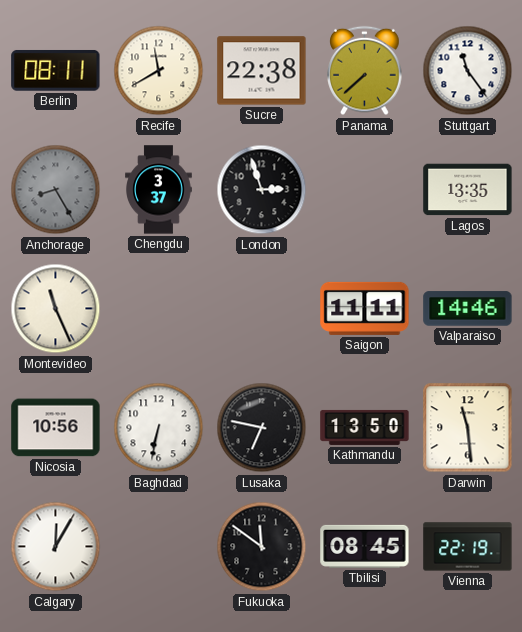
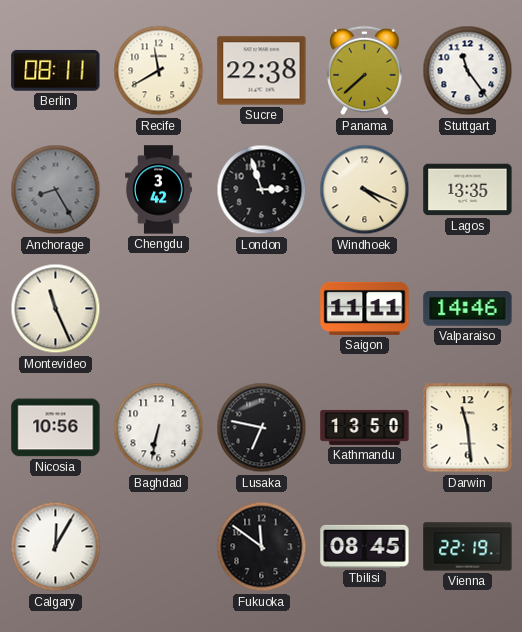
Chengdu: 3:37 -> 3:42 (159, 190)
Windhoek: none -> 4:19 (365, 190)
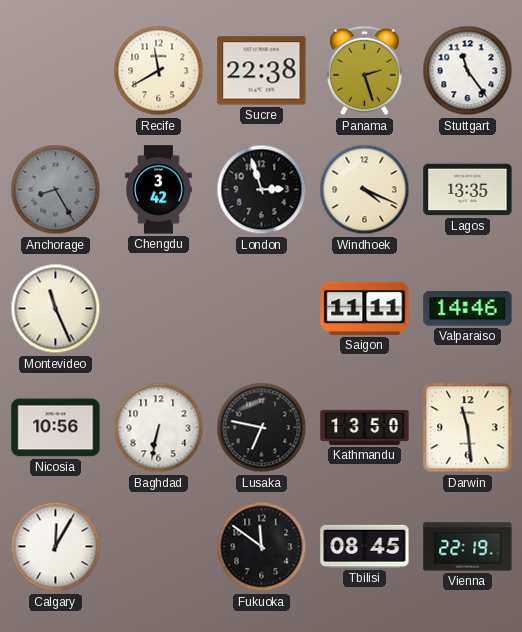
Berlin: 08:11 -> none (56, 70)
Panama: 7:38 -> 2:27 (365, 71)
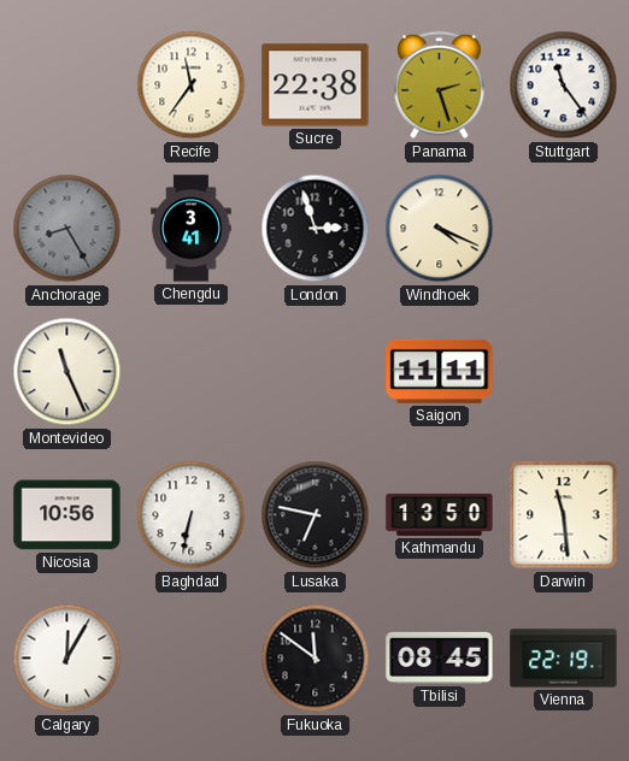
Recife: 11:40 -> 11:36 (192, 85)
Chengdu: 3:42 -> 3:41 (192, 229)
Lagos: 13:35 -> none (468, 190)
Valparaiso: 14:46 -> none (468, 309)
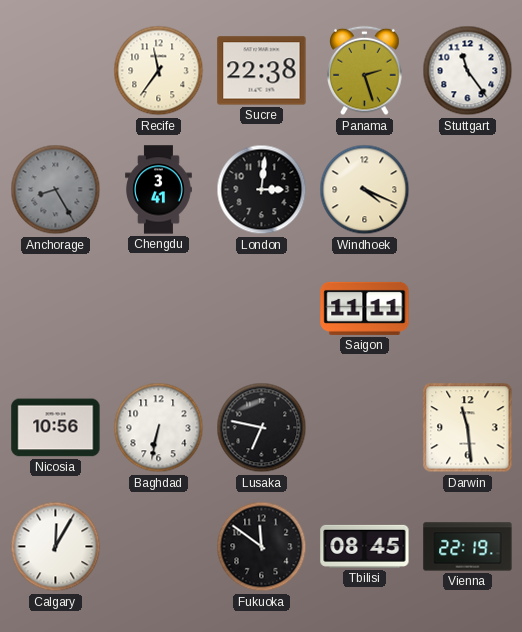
London: 2:57 -> 3:01 (262, 190)
Montevideo: 11:26 -> none (67, 372)
Kathmandu: 13:50 -> none (440, 514)
